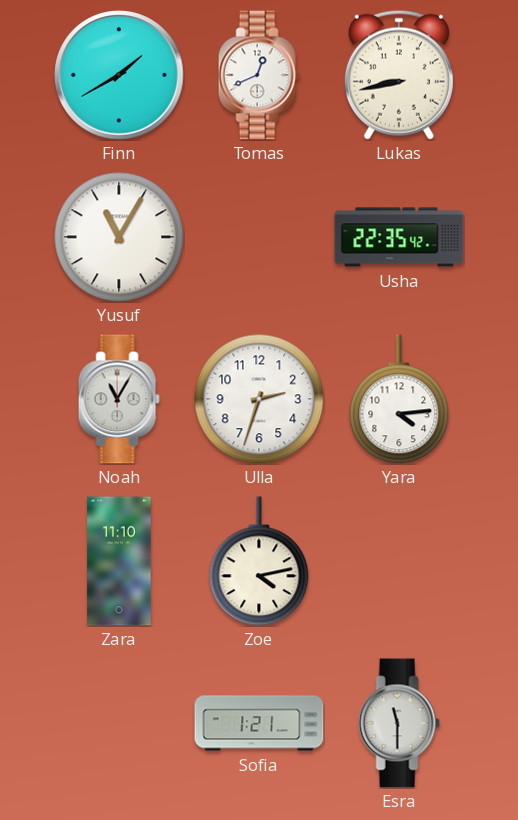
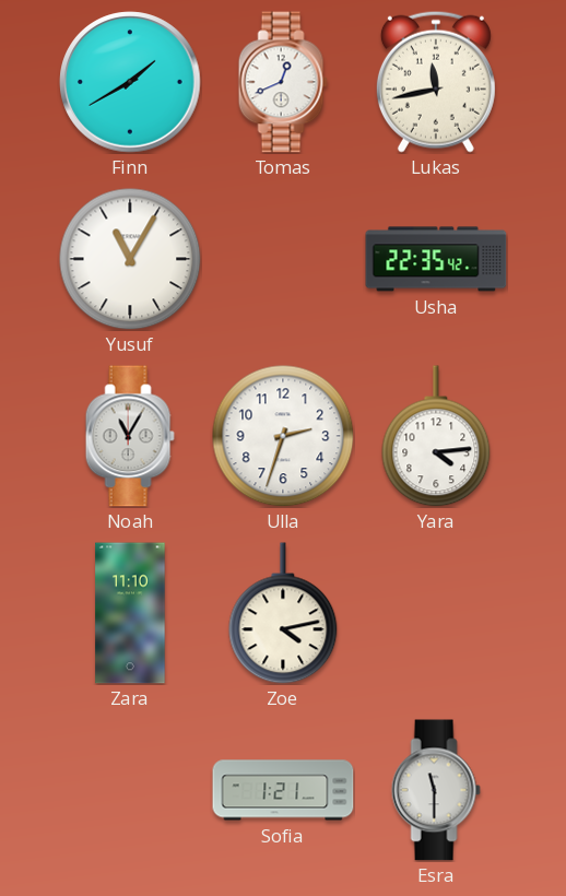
Lukas: 8:43 -> 11:43 (436, 82)
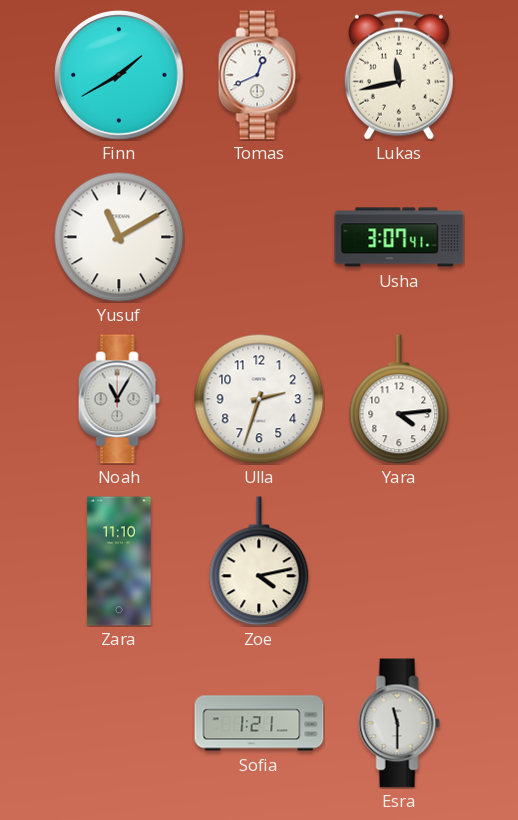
Yusuf: 11:05 -> 11:10 (119, 237)
Usha: 22:35 -> 3:07 (399, 237)
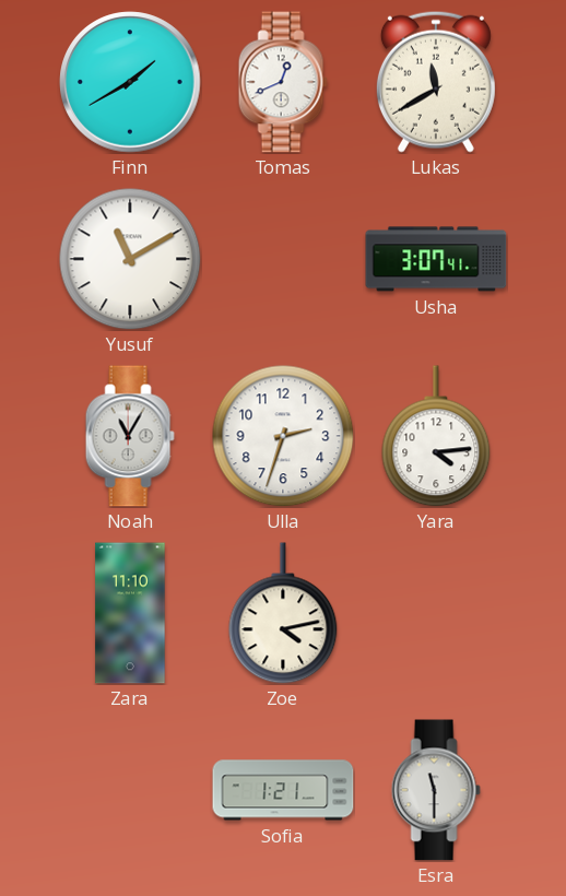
Lukas: 11:43 -> 11:40 (436, 82)
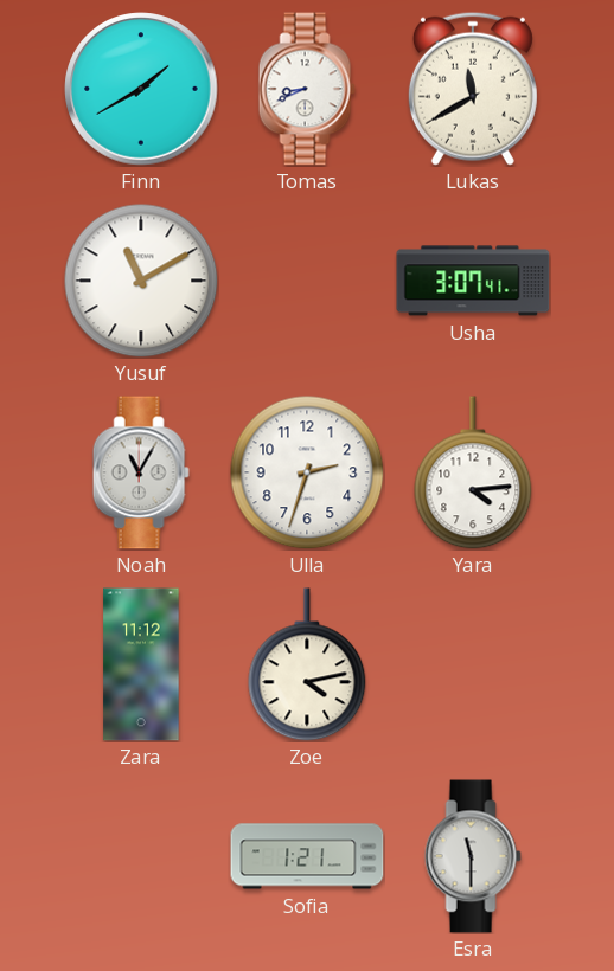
Tomas: 12:41 -> 8:41 (307, 89)
Zara: 11:10 -> 11:12 (141, 664)
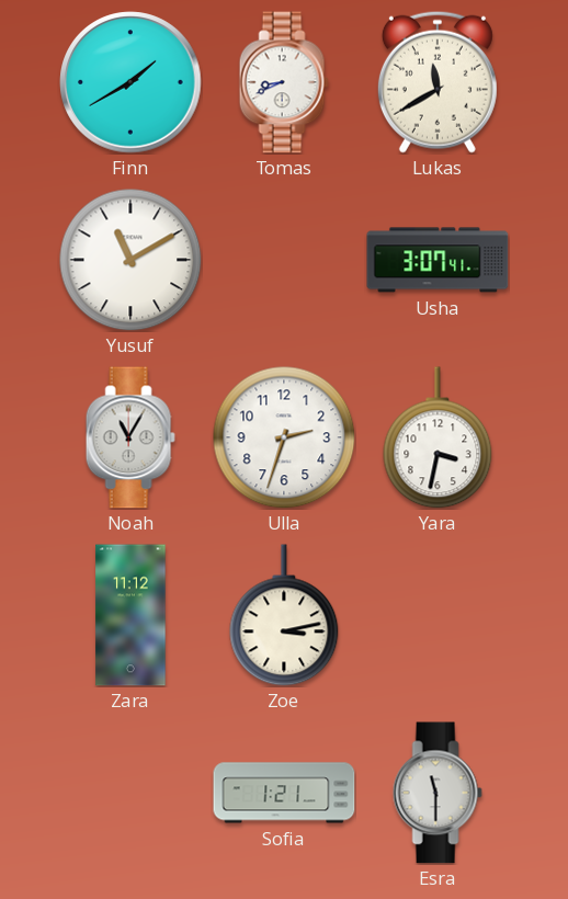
Yara: 4:14 -> 3:32 (438, 437)
Zoe: 4:13 -> 3:13 (284, 615)
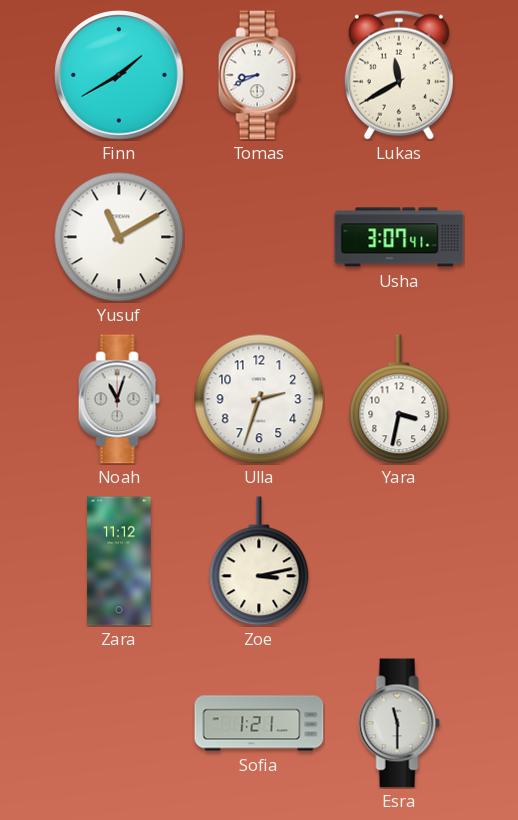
Noah: 11:05 -> 11:03 (119, 399)
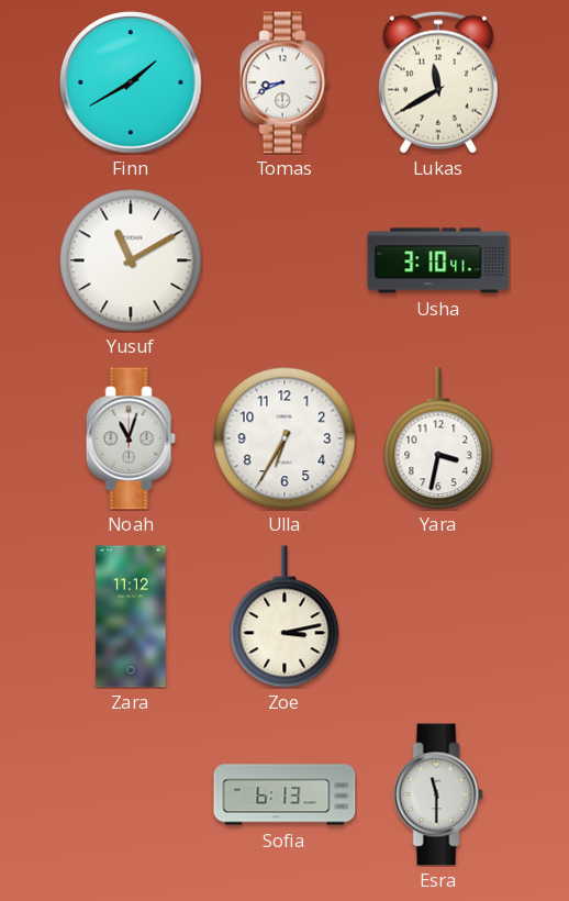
Usha: 3:07 -> 3:10 (438, 260)
Ulla: 2:33 -> 6:35 (284, 438)
Sofia: 1:21 -> 6:13 (284, 794)
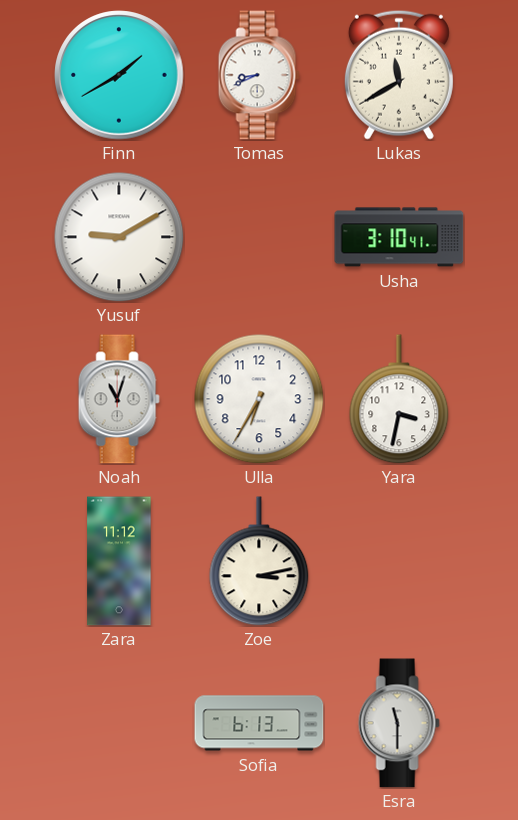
Yusuf: 11:10 -> 9:10 (119, 237)
